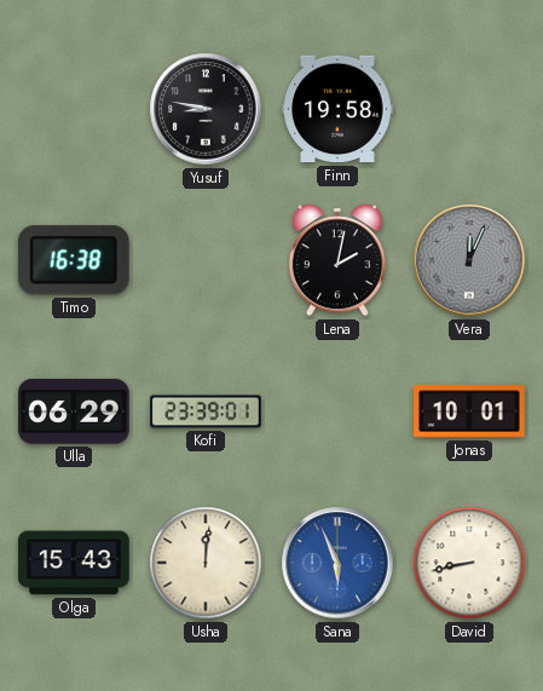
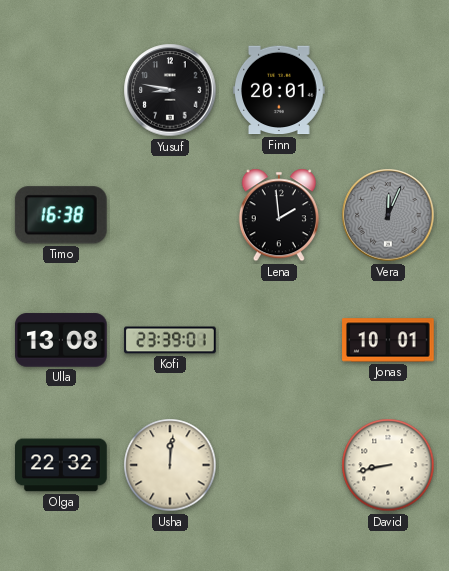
Finn: 19:58 -> 20:01 (280, 90)
Lena: 2:02 -> 1:59 (279, 215)
Ulla: 06:29 -> 13:08 (62, 340)
Olga: 15:43 -> 22:32 (62, 465)
Sana: 5:56 -> none (337, 563)
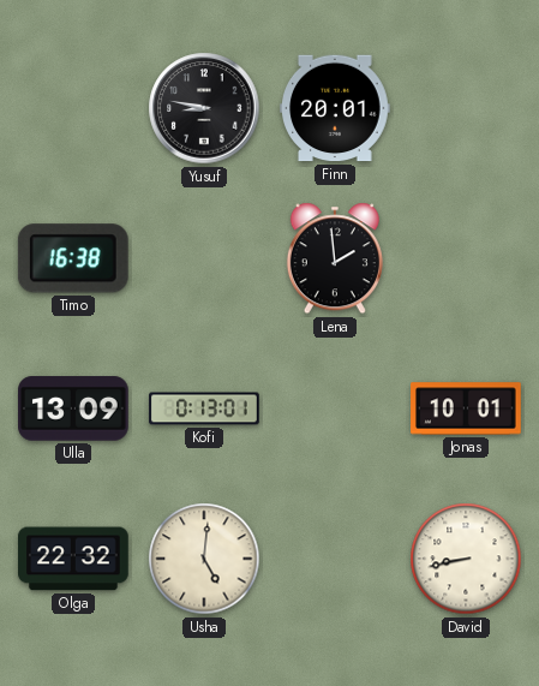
Vera: 12:04 -> none (388, 215)
Ulla: 13:08 -> 13:09 (74, 408)
Kofi: 23:39 -> 0:13 (204, 408)
Usha: 12:01 -> 5:01 (204, 559)
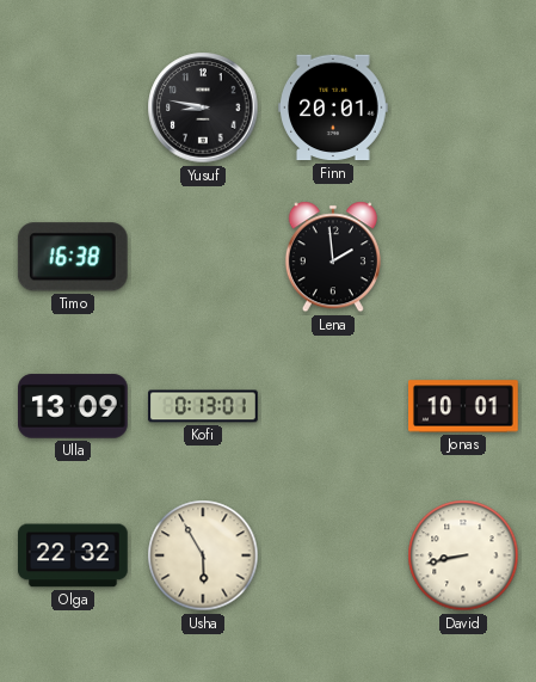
Usha: 5:01 -> 5:55 (203, 555)
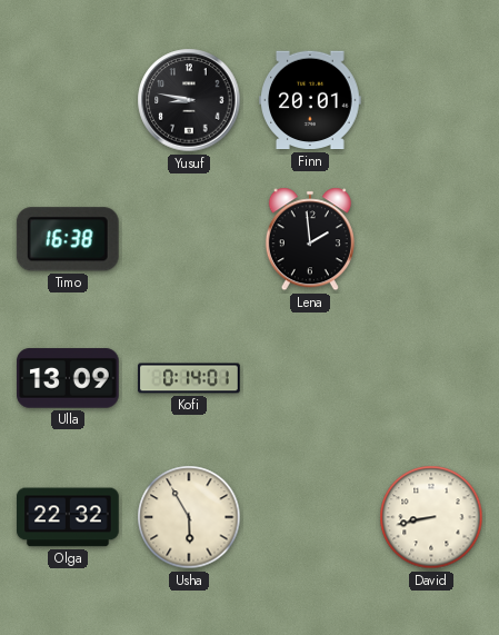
Kofi: 0:13 -> 0:14 (189, 378)
Jonas: 10:01 -> none (463, 406)
